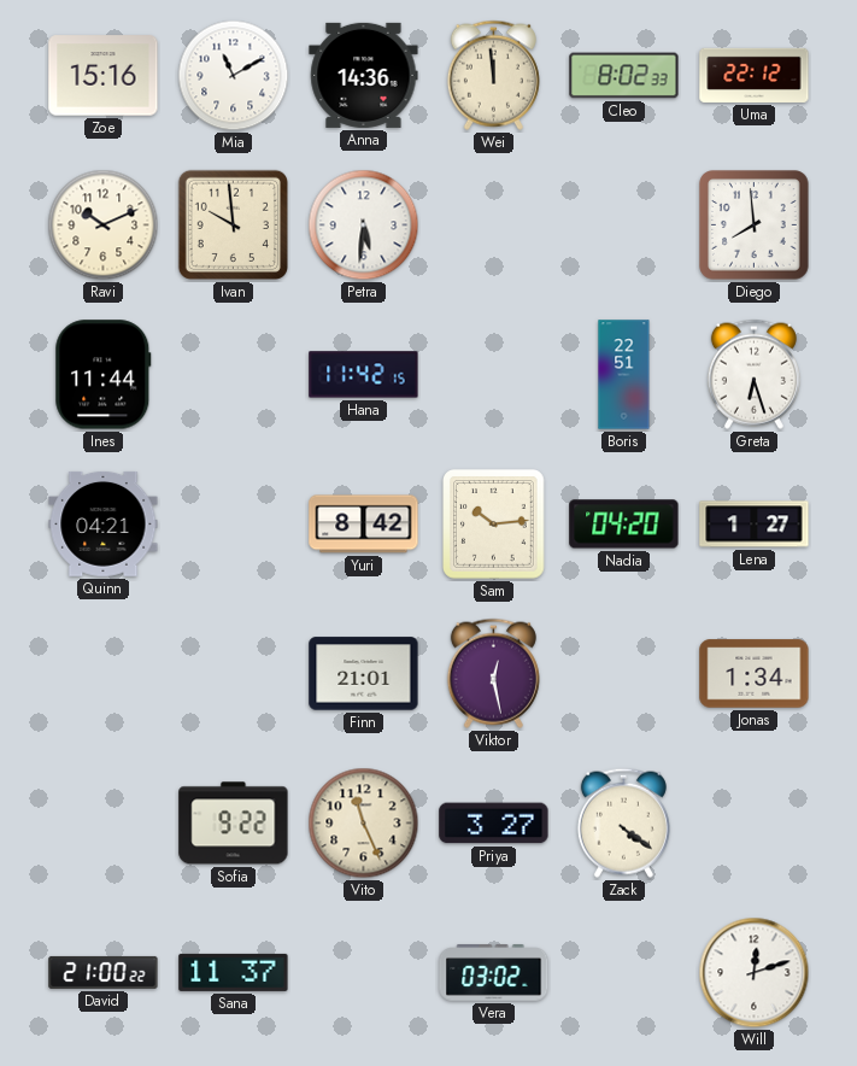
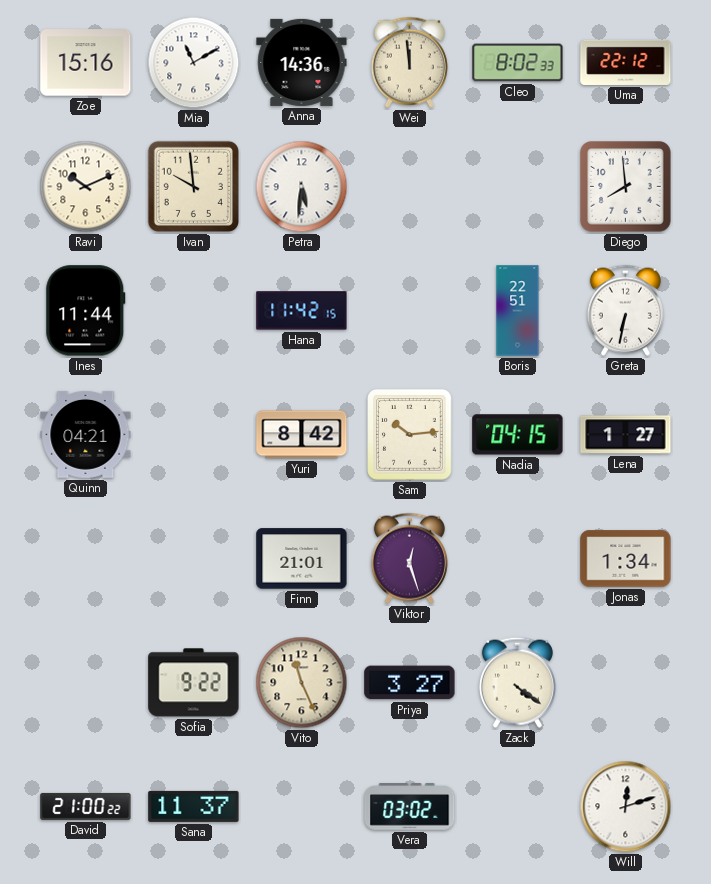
Greta: 6:27 -> 6:32 (625, 310)
Nadia: 04:20 -> 04:15 (518, 435)
Viktor: 12:28 -> 12:27 (409, 558)
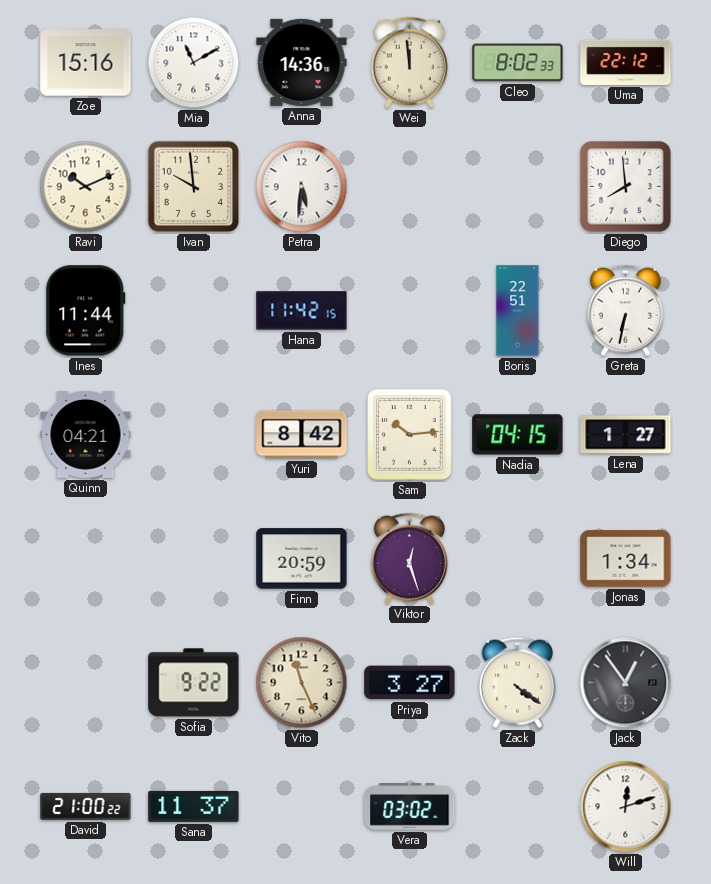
Finn: 21:01 -> 20:59 (302, 559)
Jack: none -> 12:54 (626, 683)
